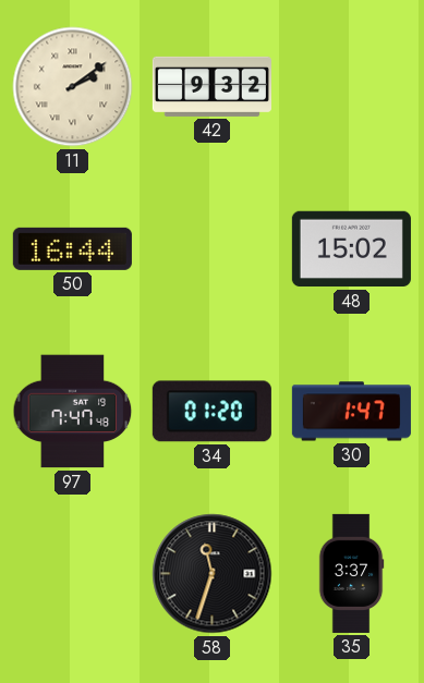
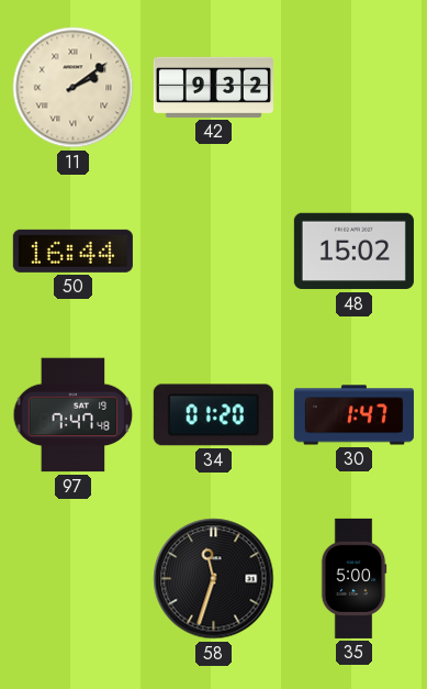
35: 3:37 -> 5:00 (353, 578)
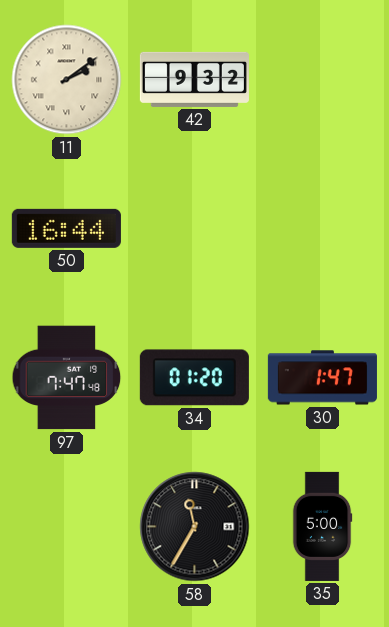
48: 15:02 -> none (353, 252)
58: 11:33 -> 11:35 (195, 527)
